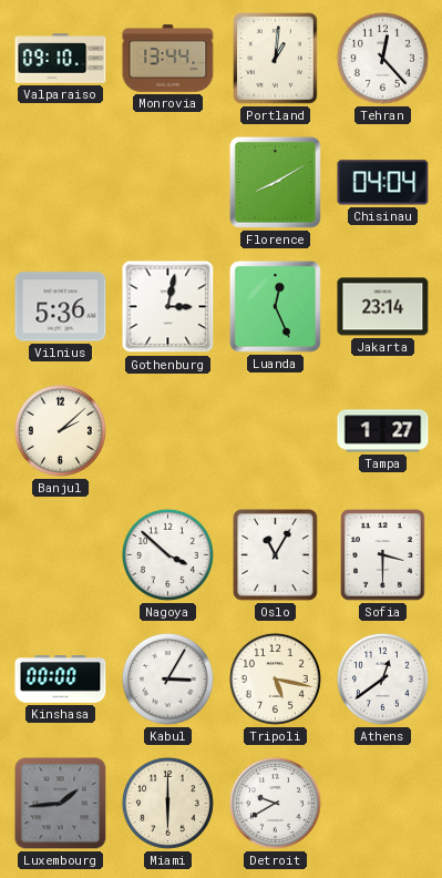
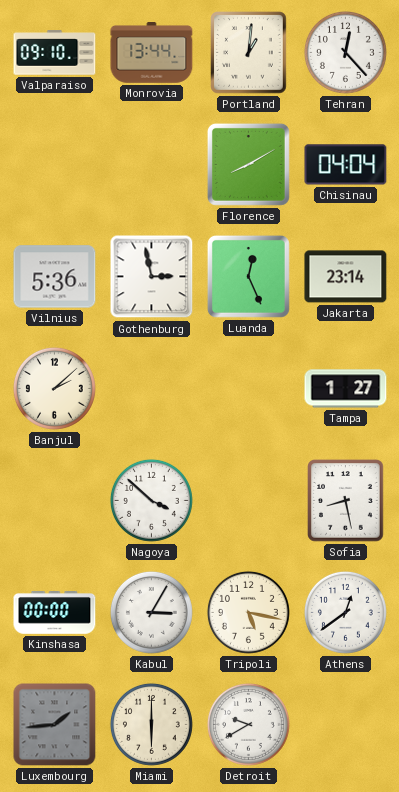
Gothenburg: 3:02 -> 2:58 (152, 277)
Oslo: 11:05 -> none (276, 555)
Sofia: 3:30 -> 8:28 (346, 501)
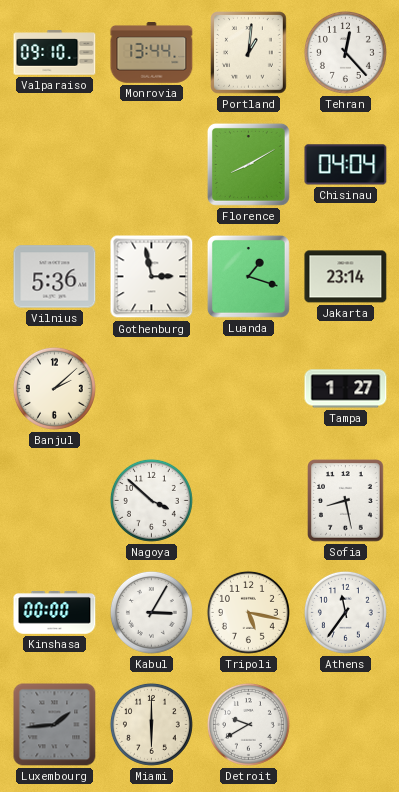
Luanda: 12:26 -> 1:18 (248, 276)
Athens: 12:39 -> 11:36 (345, 612)
